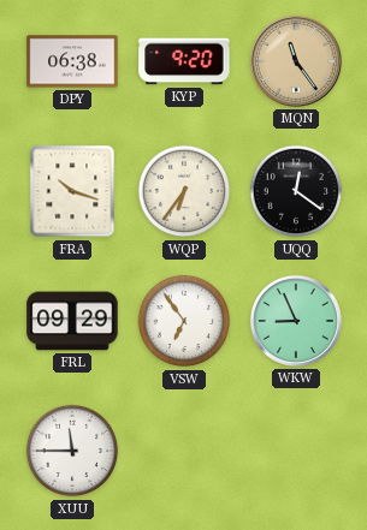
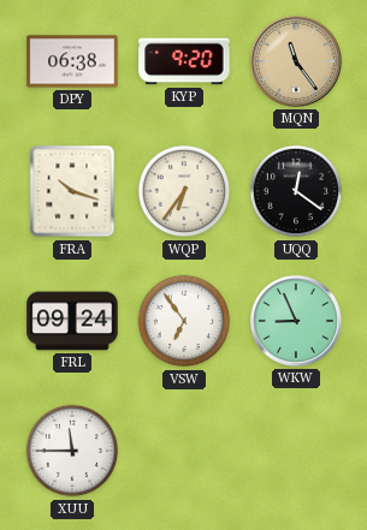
FRL: 09:29 -> 09:24 (72, 321)
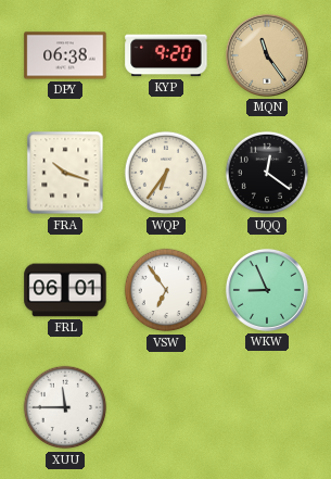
FRL: 09:24 -> 06:01 (65, 290)
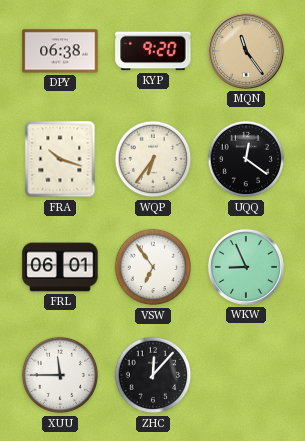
ZHC: none -> 12:07 (153, 375)
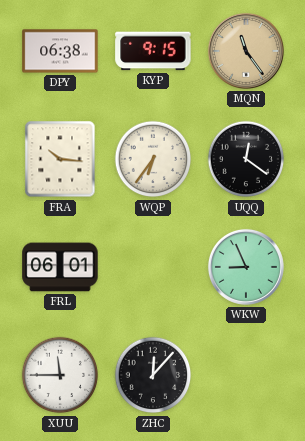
KYP: 9:20 -> 9:15 (153, 51)
FRA: 10:18 -> 10:16 (60, 159)
VSW: 6:54 -> none (153, 267)
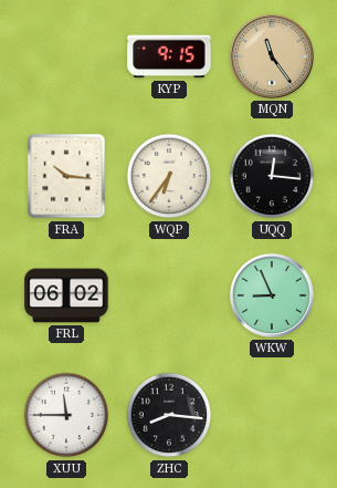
DPY: 06:38 -> none (60, 51)
UQQ: 12:21 -> 12:16 (272, 176)
FRL: 06:01 -> 06:02 (66, 295)
ZHC: 12:07 -> 8:16 (169, 415)
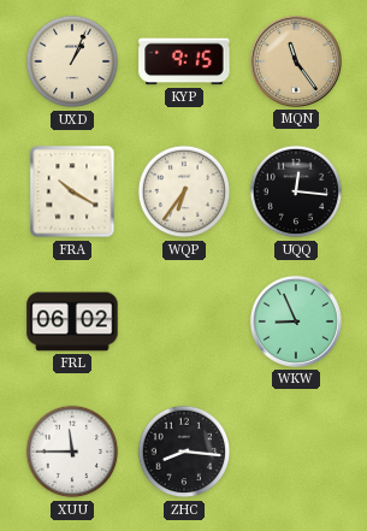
UXD: none -> 1:04 (72, 61)
FRA: 10:16 -> 10:20 (72, 191)
